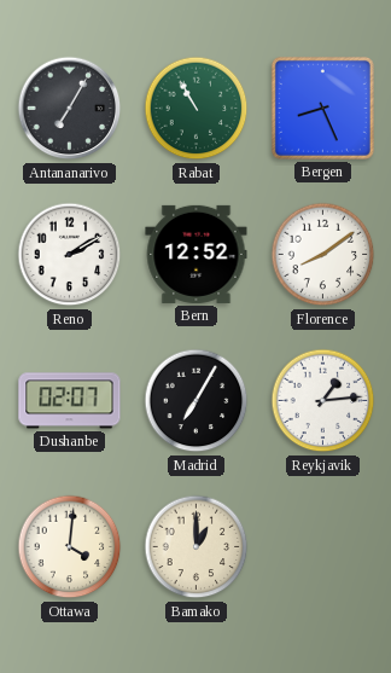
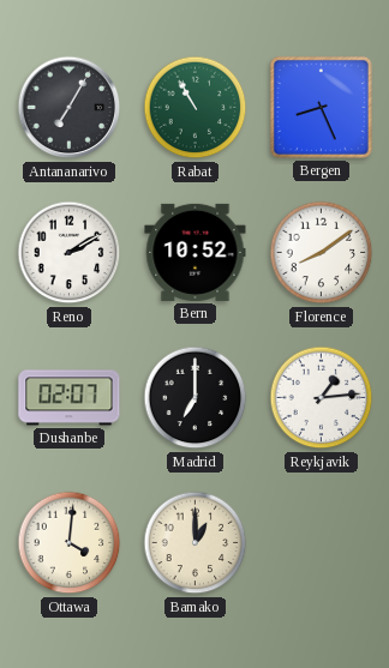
Bern: 12:52 -> 10:52 (196, 252)
Madrid: 7:05 -> 7:00 (196, 398)
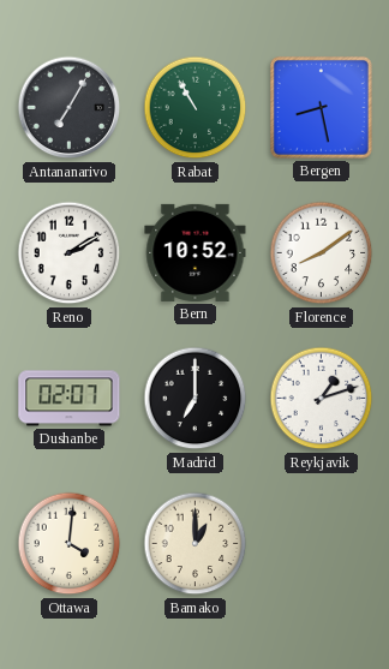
Bergen: 8:26 -> 8:28 (321, 107)
Reykjavik: 1:14 -> 1:12 (322, 399)
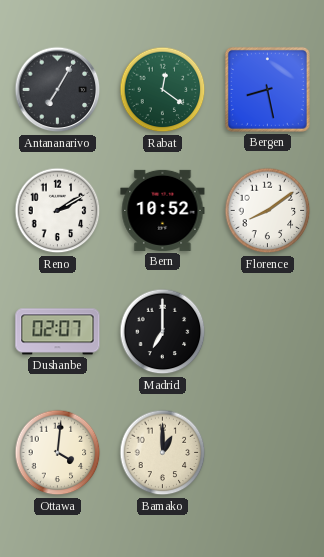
Rabat: 10:55 -> 12:21 (163, 90)
Reykjavik: 1:12 -> none (322, 399)
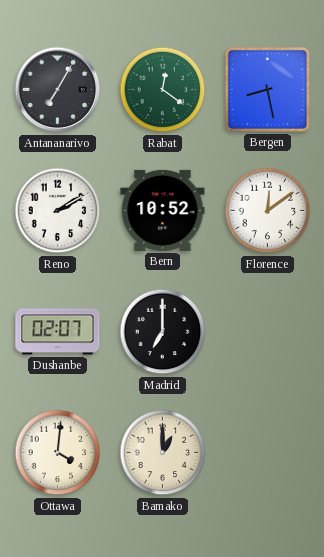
Florence: 8:09 -> 12:09 (268, 211)
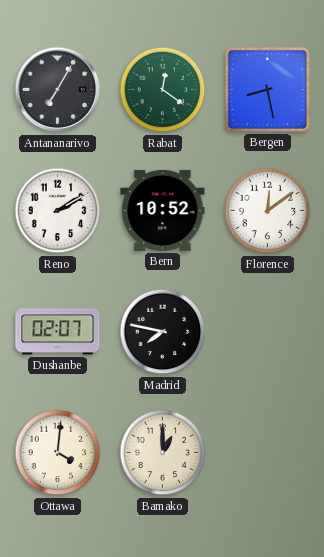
Madrid: 7:00 -> 7:47 (163, 332)
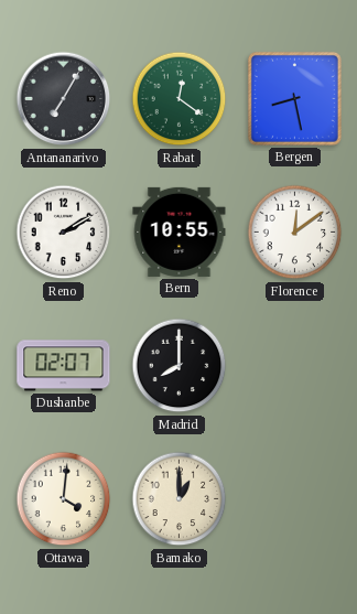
Bern: 10:52 -> 10:55 (180, 231)
Madrid: 7:47 -> 8:00 (180, 366)
